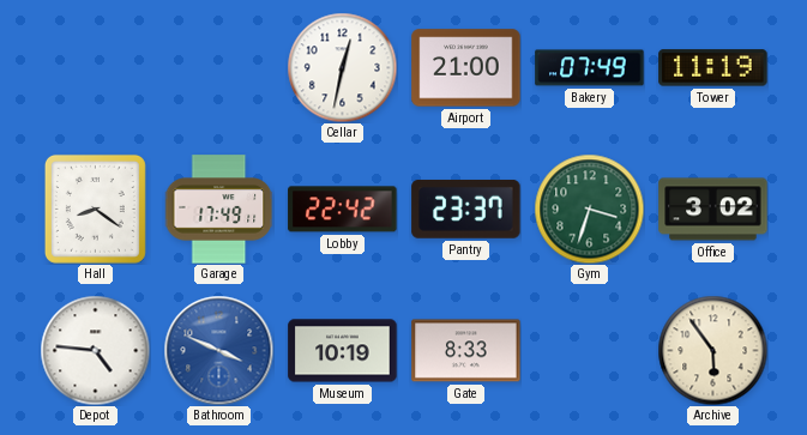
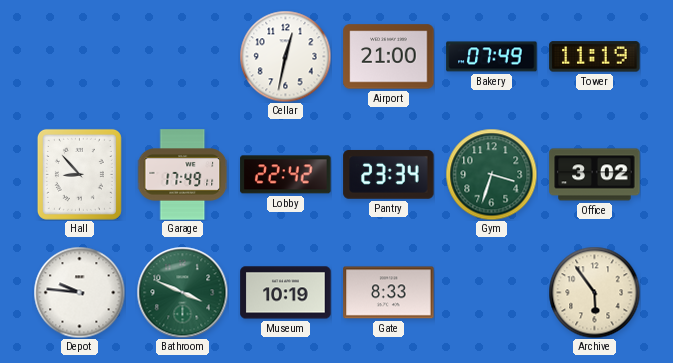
Hall: 8:21 -> 8:53 (79, 174)
Pantry: 23:37 -> 23:34 (389, 174)
Depot: 4:46 -> 9:46 (79, 292)
Bathroom dial: blue -> green (182, 292)
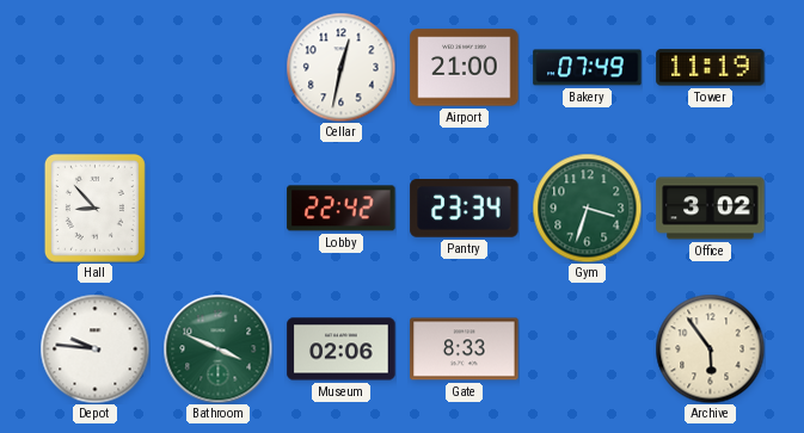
Garage: 17:49 -> none (182, 175)
Museum: 10:19 -> 02:06 (342, 350)
